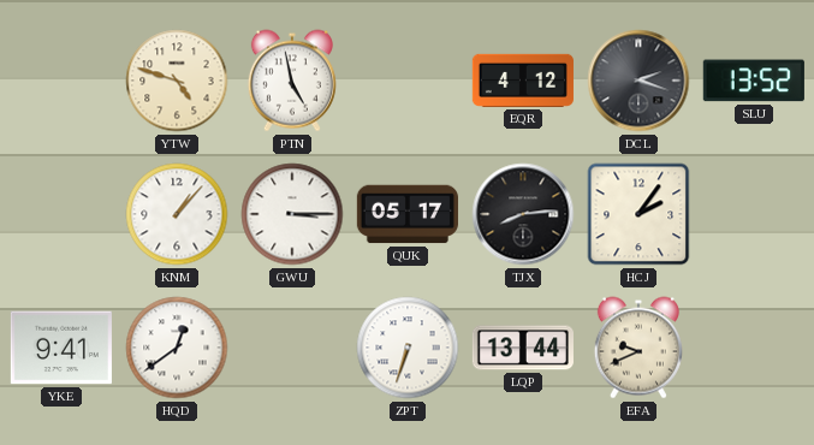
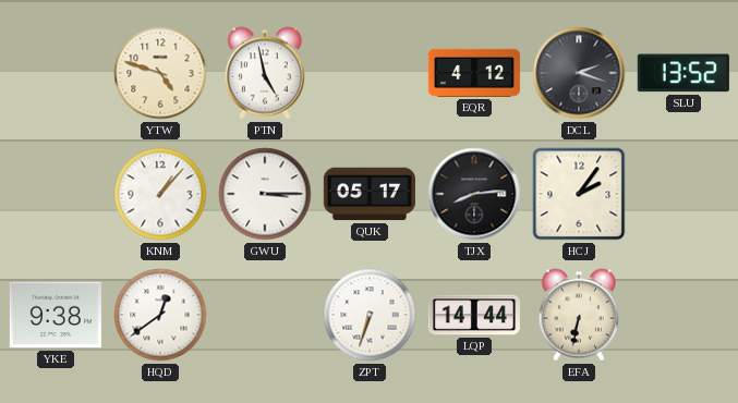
YKE: 9:41 -> 9:38 (56, 315)
LQP: 13:44 -> 14:44 (474, 315)
EFA: 9:41 -> 6:32 (579, 315)
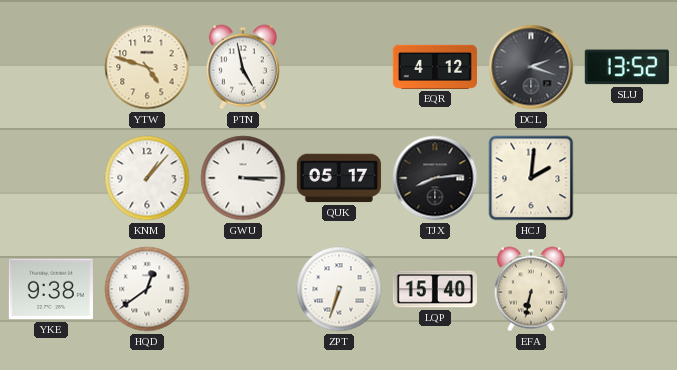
HCJ: 2:06 -> 2:01 (531, 178)
LQP: 14:44 -> 15:40 (435, 289)
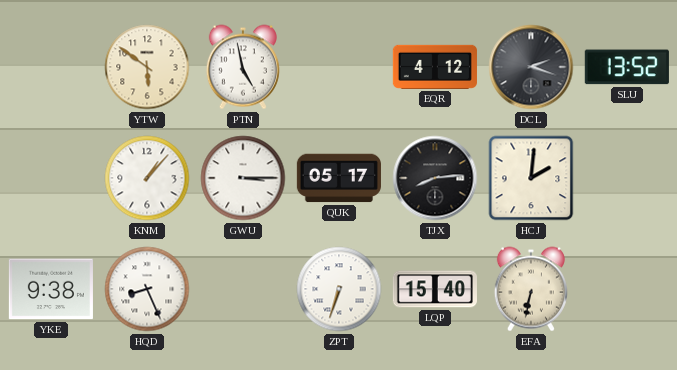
YTW: 4:48 -> 5:51 (147, 67)
HQD: 12:39 -> 8:26 (147, 289)
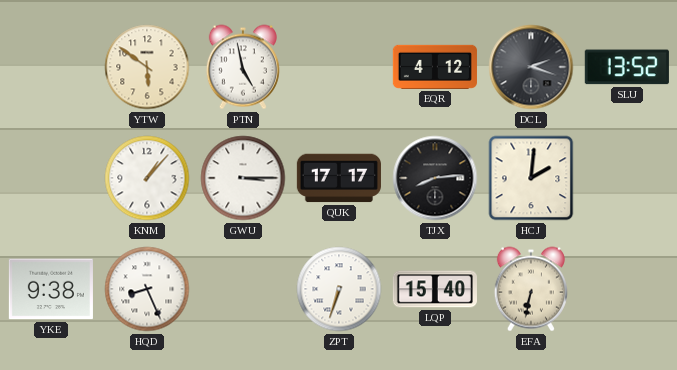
QUK: 05:17 -> 17:17 (339, 178)
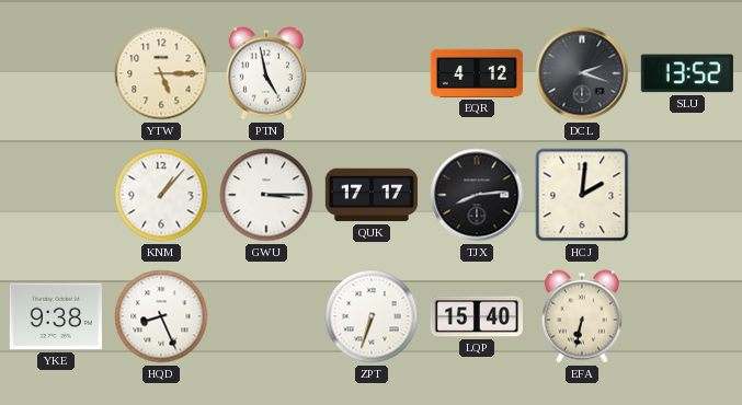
YTW: 5:51 -> 5:15 (161, 73)
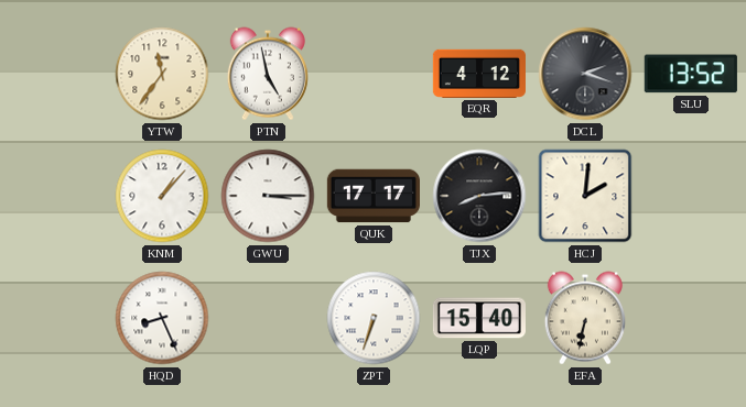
YTW: 5:15 -> 11:36 (162, 74)
YKE: 9:38 -> none (56, 316)
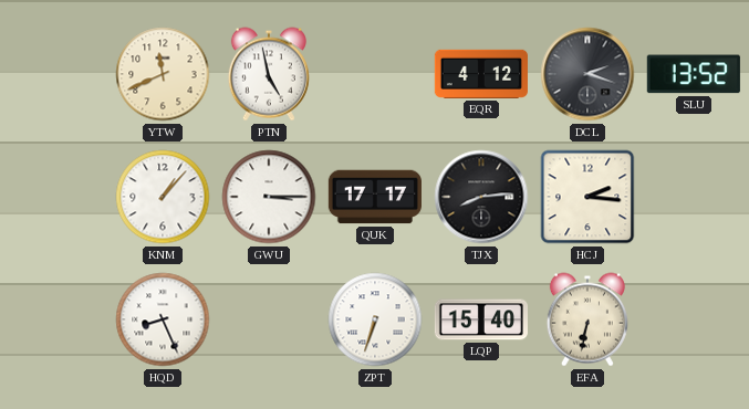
YTW: 11:36 -> 11:41 (163, 74)
HCJ: 2:01 -> 2:16 (587, 197)
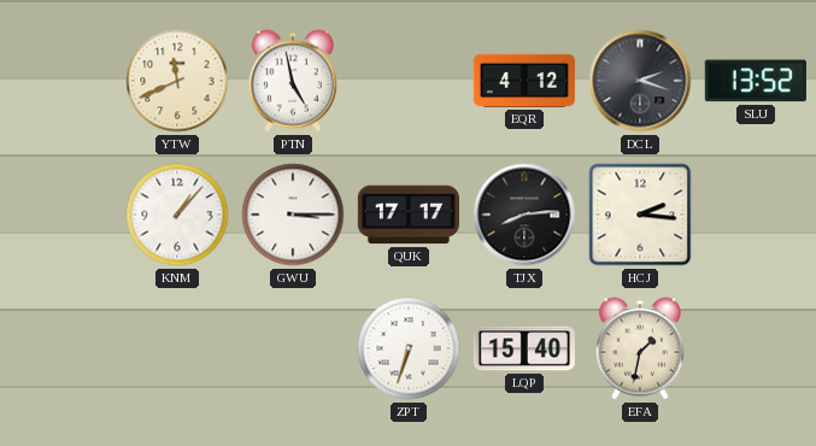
HQD: 8:26 -> none (163, 319)
EFA: 6:32 -> 1:32 (640, 348)
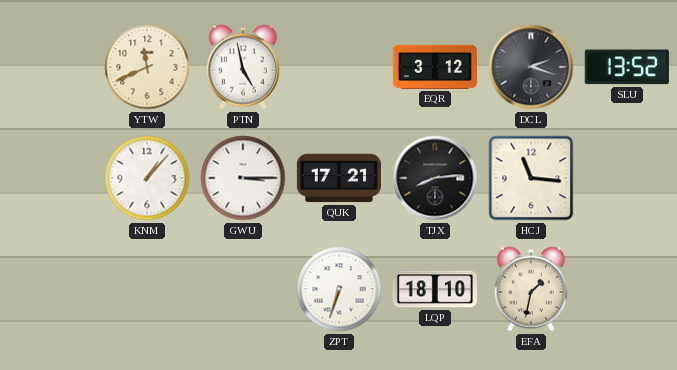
EQR: 4:12 -> 3:12 (435, 67)
QUK: 17:17 -> 17:21 (339, 178)
HCJ: 2:16 -> 11:16 (531, 178)
LQP: 15:40 -> 18:10 (435, 289)
